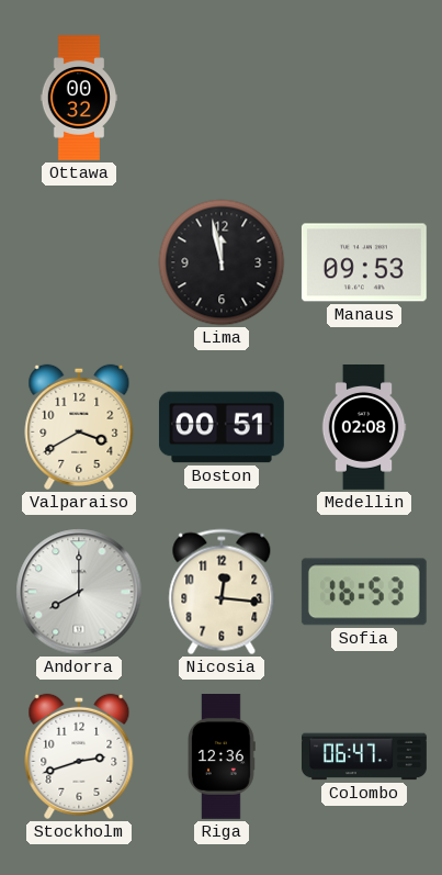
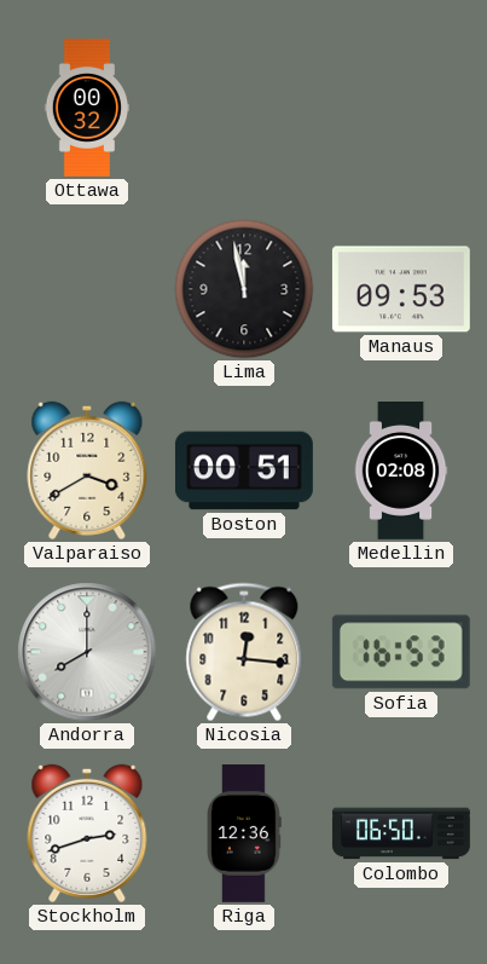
Colombo: 06:47 -> 06:50 (402, 833)
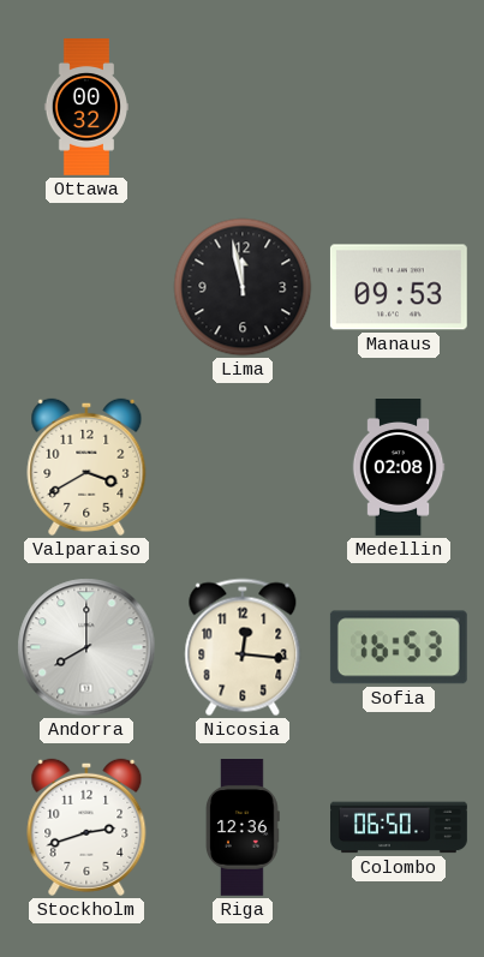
Boston: 00:51 -> none (244, 471)
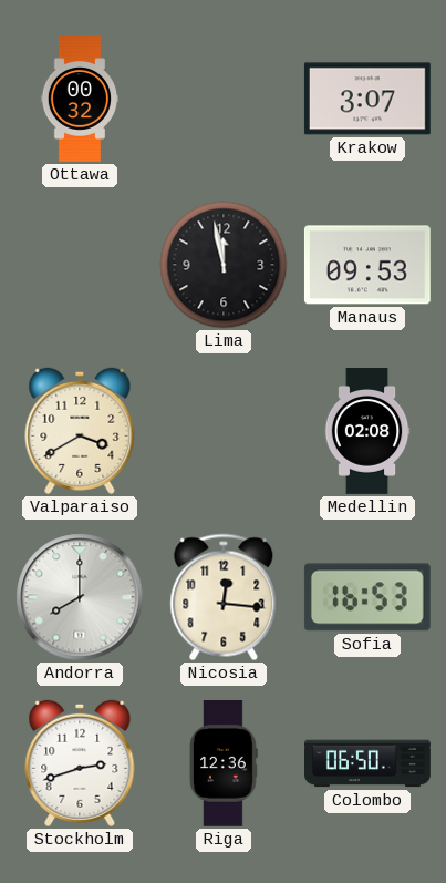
Krakow: none -> 3:07 (367, 99)
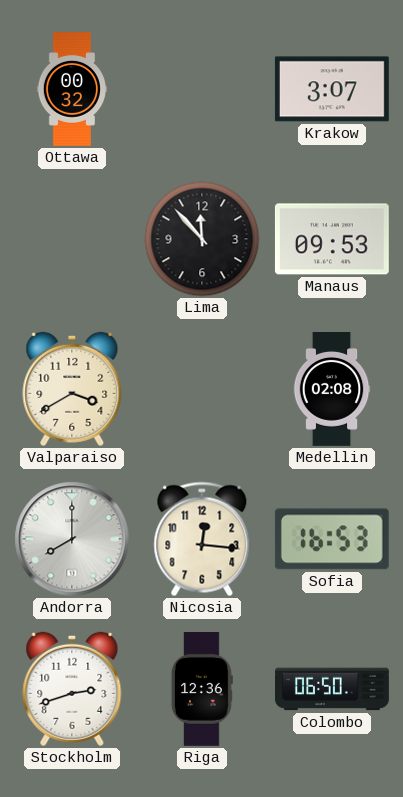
Lima: 11:58 -> 11:53 (202, 239)
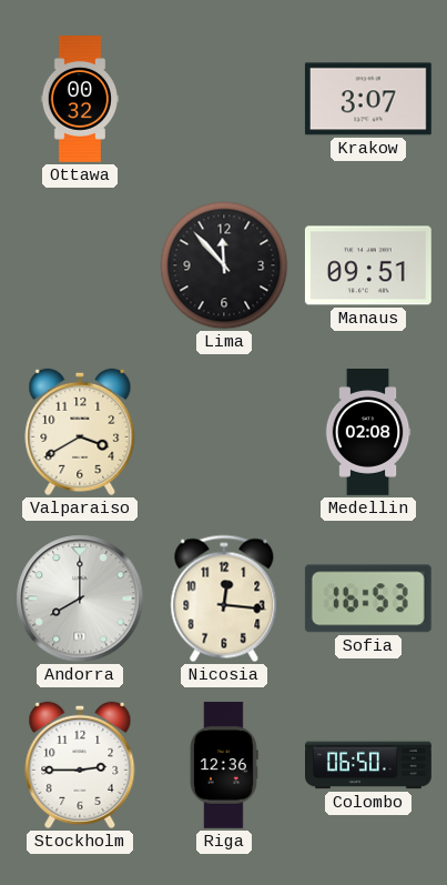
Manaus: 09:53 -> 09:51 (368, 265)
Stockholm: 2:42 -> 2:45 (80, 765)
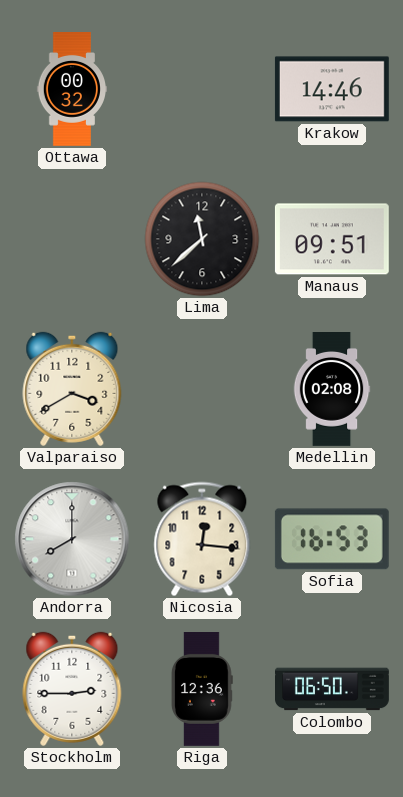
Krakow: 3:07 -> 14:46 (332, 89)
Lima: 11:53 -> 11:38 (202, 239)
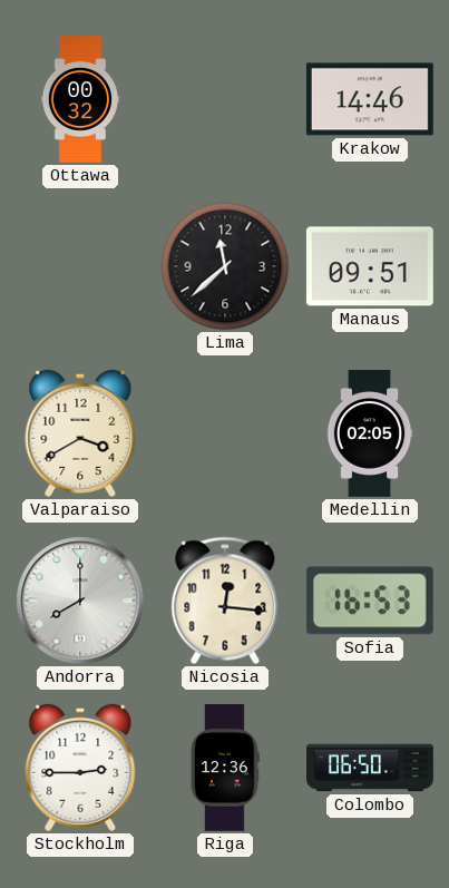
Medellin: 02:08 -> 02:05 (370, 435)
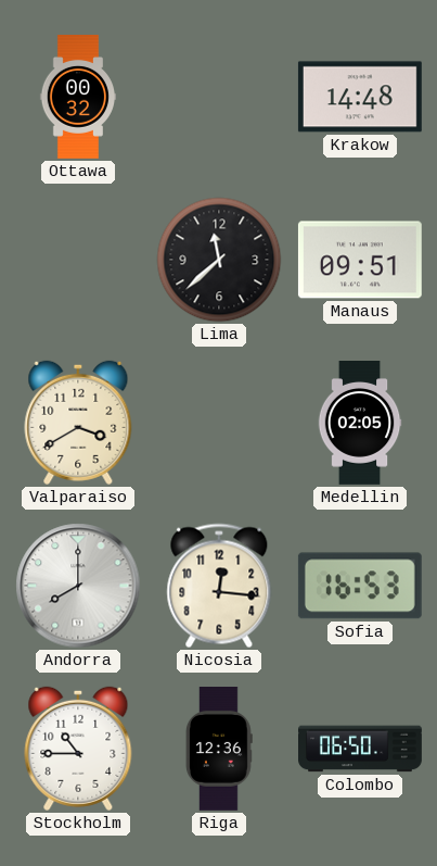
Krakow: 14:46 -> 14:48 (360, 97)
Stockholm: 2:45 -> 10:45 (78, 749)
